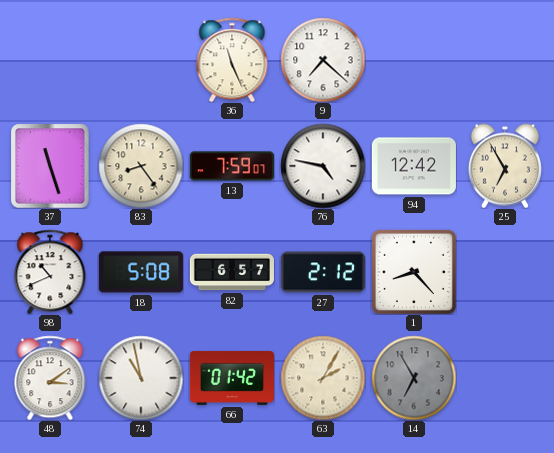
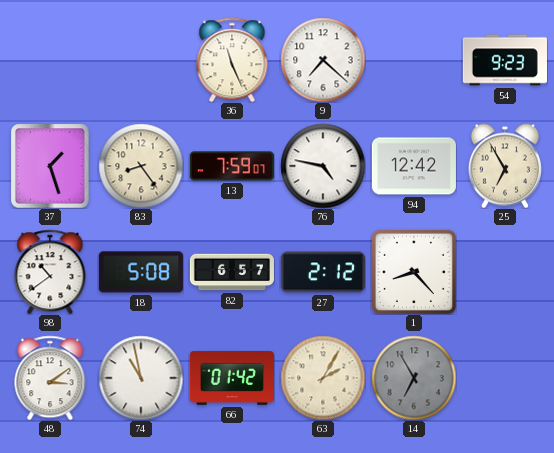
54: none -> 9:23 (505, 60)
37: 11:27 -> 1:27 (50, 166)
98: 10:41 -> 10:39 (50, 272)
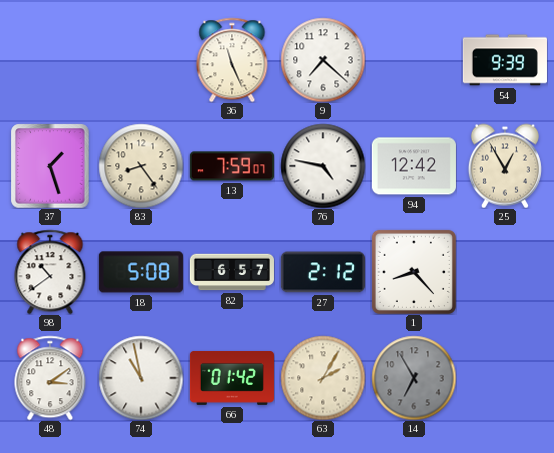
54: 9:23 -> 9:39 (505, 60)
25: 6:55 -> 12:55 (505, 166)
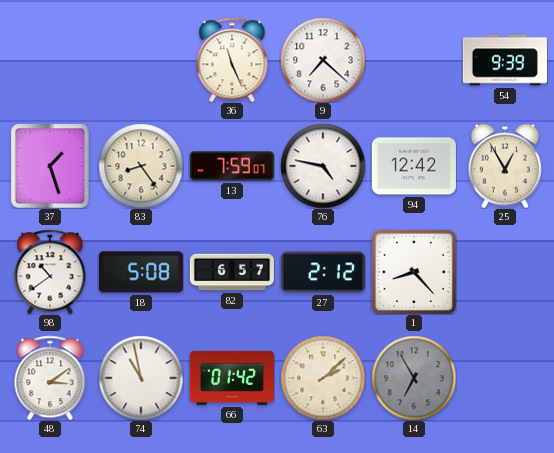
63: 2:05 -> 2:08 (323, 378)
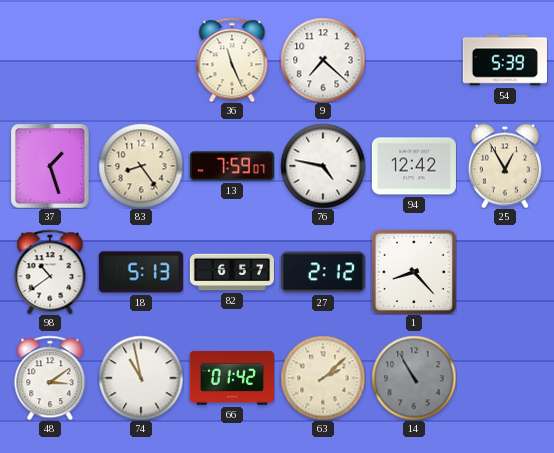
54: 9:39 -> 5:39 (505, 60)
18: 5:08 -> 5:13 (141, 272)
14: 6:55 -> 10:55 (414, 378)
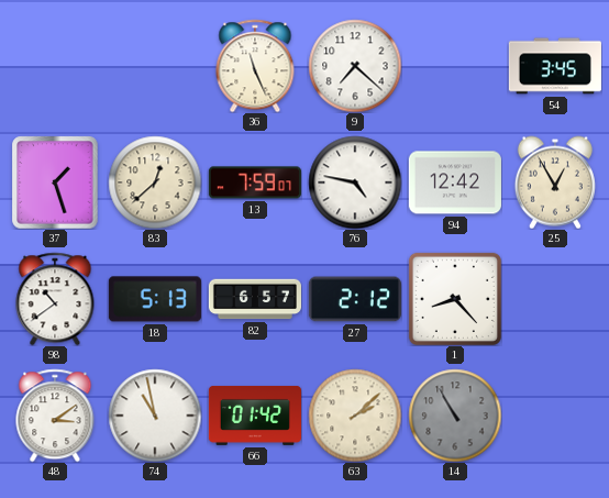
54: 5:39 -> 3:45 (555, 66)
83: 8:24 -> 12:38 (155, 182)
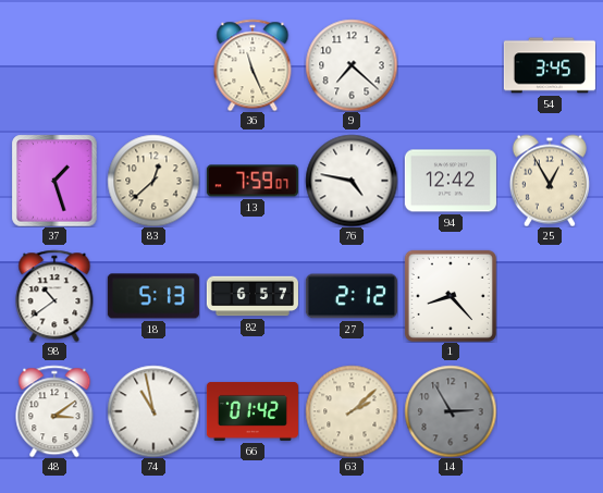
14: 10:55 -> 2:55 (451, 411)
